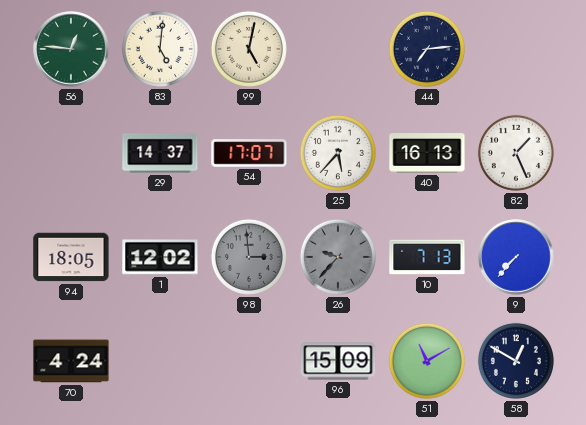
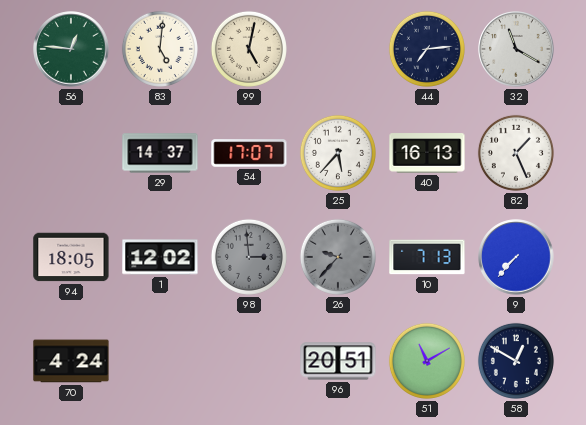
32: none -> 11:20 (516, 49)
96: 15:09 -> 20:51 (338, 361)
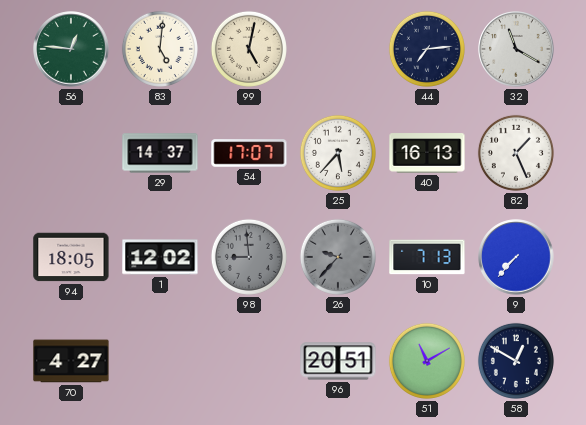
98: 2:59 -> 8:59 (249, 257)
70: 4:24 -> 4:27 (71, 361)
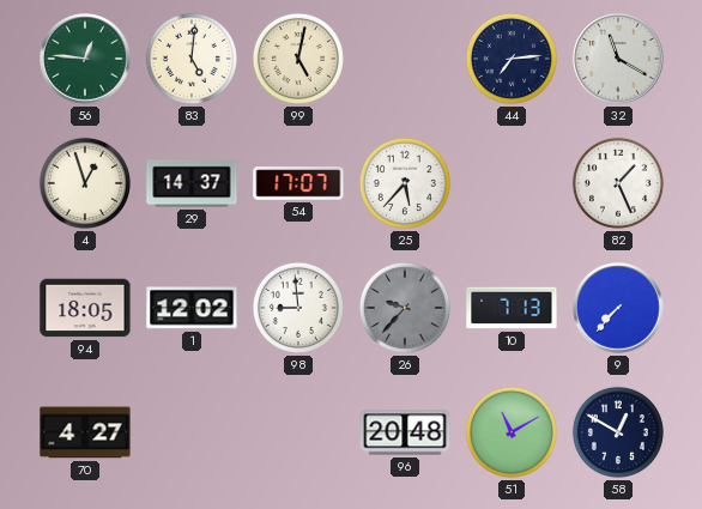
4: none -> 12:57 (85, 183)
40: 16:13 -> none (427, 153)
98 dial: grey -> white (298, 308)
96: 20:51 -> 20:48 (405, 432)
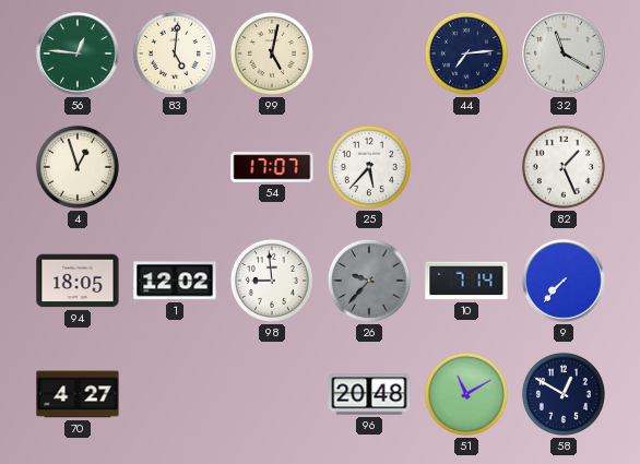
29: 14:37 -> none (192, 183)
10: 7:13 -> 7:14 (466, 281)
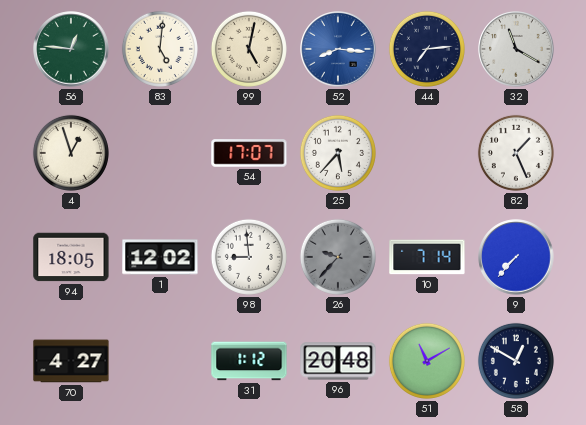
52: none -> 8:16 (338, 49)
31: none -> 1:12 (249, 361)
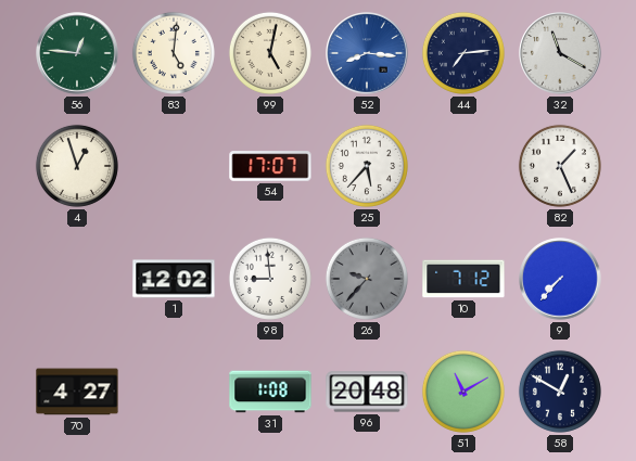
94: 18:05 -> none (71, 257)
10: 7:14 -> 7:12 (463, 279)
31: 1:12 -> 1:08 (270, 392)
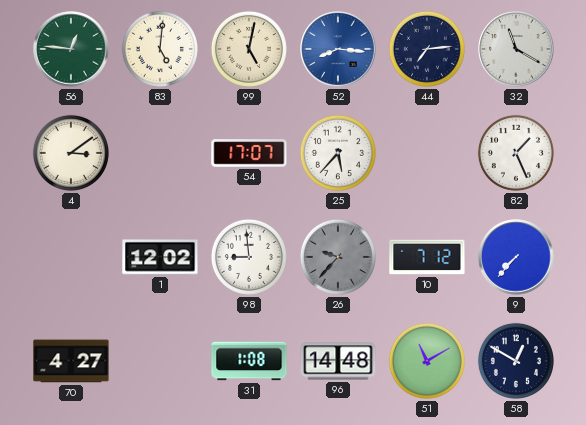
4: 12:57 -> 3:09 (71, 153)
96: 20:48 -> 14:48 (338, 361)
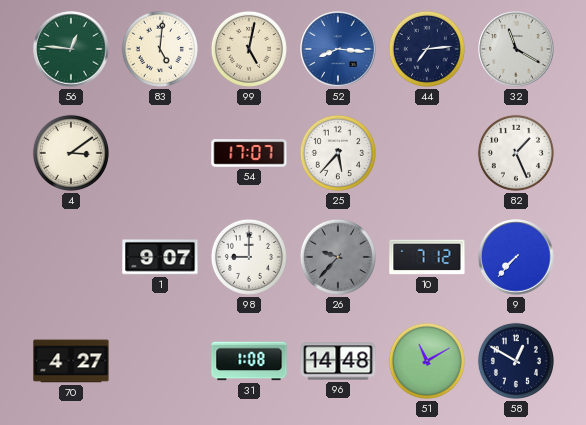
1: 12:02 -> 9:07 (160, 257)
98: 8:59 -> 9:00 (249, 257)
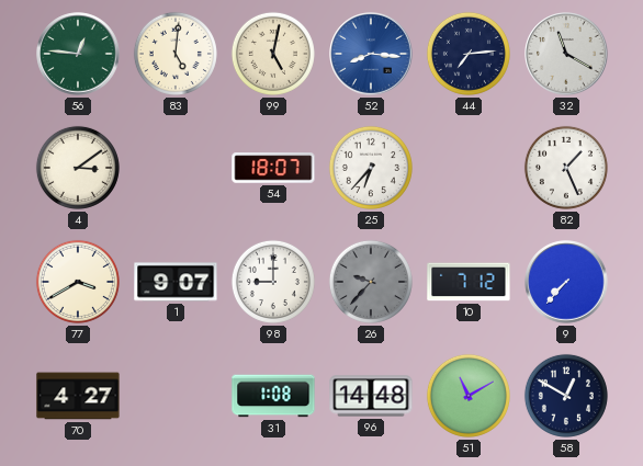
54: 17:07 -> 18:07 (273, 168)
25: 5:37 -> 6:37 (371, 168)
77: none -> 3:40 (78, 282)
